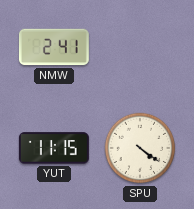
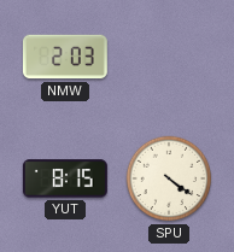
NMW: 2:41 -> 2:03 (65, 57)
YUT: 11:15 -> 8:15 (65, 178)
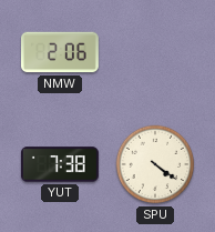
NMW: 2:03 -> 2:06 (60, 52)
YUT: 8:15 -> 7:38 (60, 164)
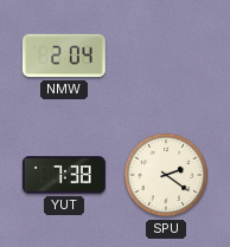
NMW: 2:06 -> 2:04 (64, 56)
SPU: 4:21 -> 2:21 (166, 175)
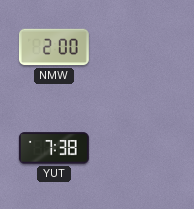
NMW: 2:04 -> 2:00 (54, 47)
SPU: 2:21 -> none (166, 175)
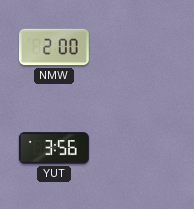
YUT: 7:38 -> 3:56 (54, 148)
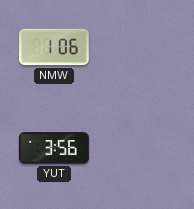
NMW: 2:00 -> 1:06 (54, 47)
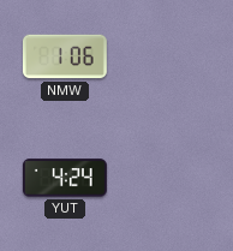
YUT: 3:56 -> 4:24 (65, 178)
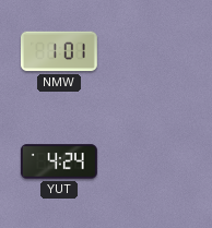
NMW: 1:06 -> 1:01 (59, 51)
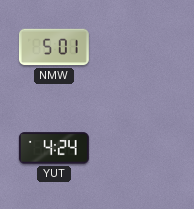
NMW: 1:01 -> 5:01 (54, 47)
